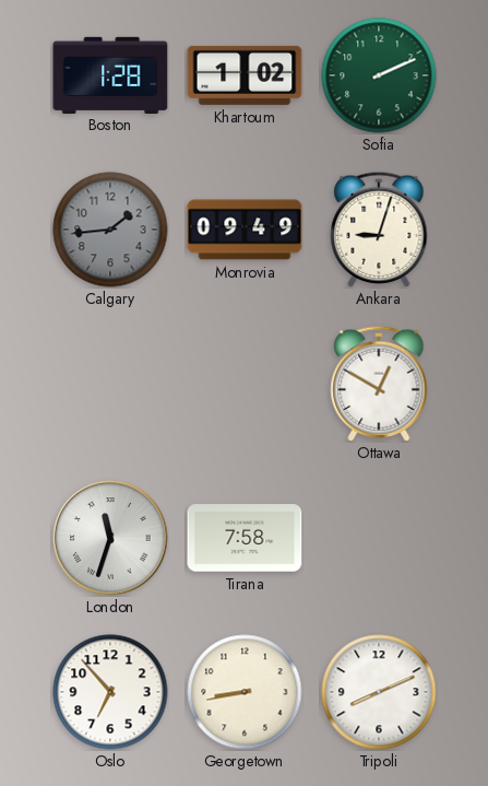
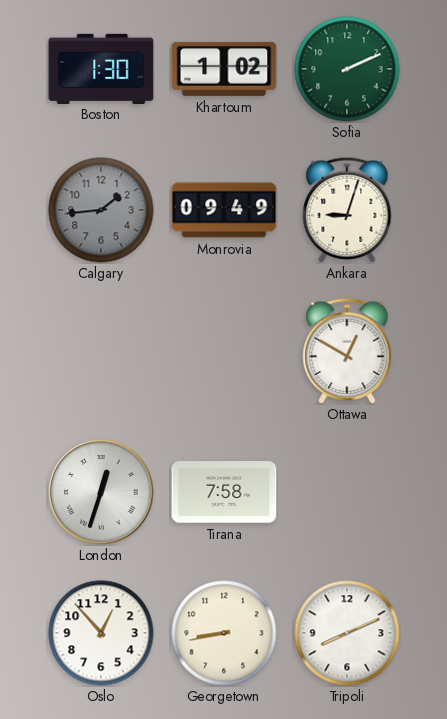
Boston: 1:28 -> 1:30 (101, 68)
London: 11:33 -> 12:33 (101, 492)
Oslo: 6:53 -> 12:53 (101, 633)
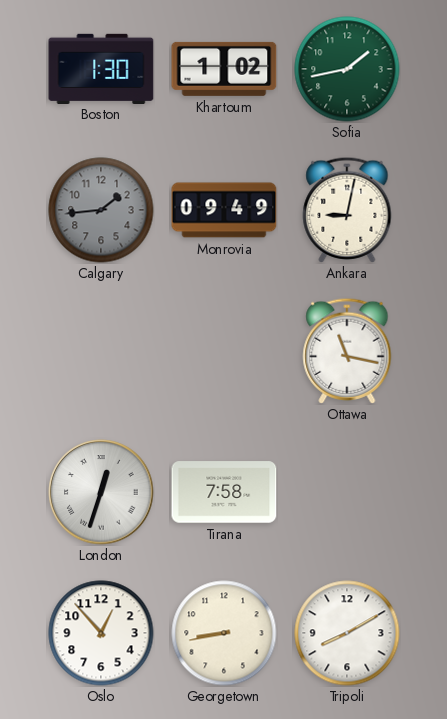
Sofia: 2:11 -> 1:43 (347, 69)
Ankara: 9:03 -> 9:02 (347, 210)
Ottawa: 12:50 -> 11:17 (347, 351)
Tripoli: 8:11 -> 8:10 (347, 633)
